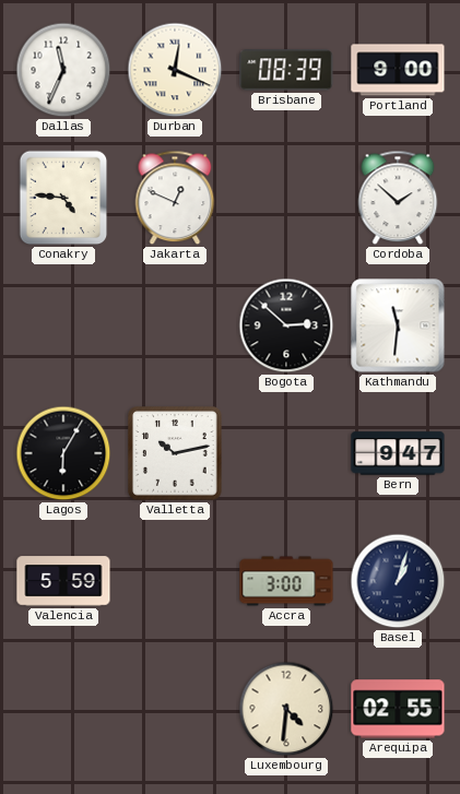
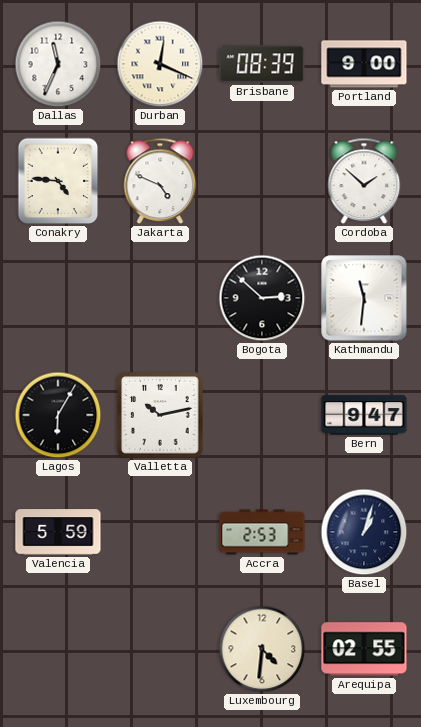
Jakarta: 12:49 -> 4:49 (160, 181)
Accra: 3:00 -> 2:53 (262, 532)
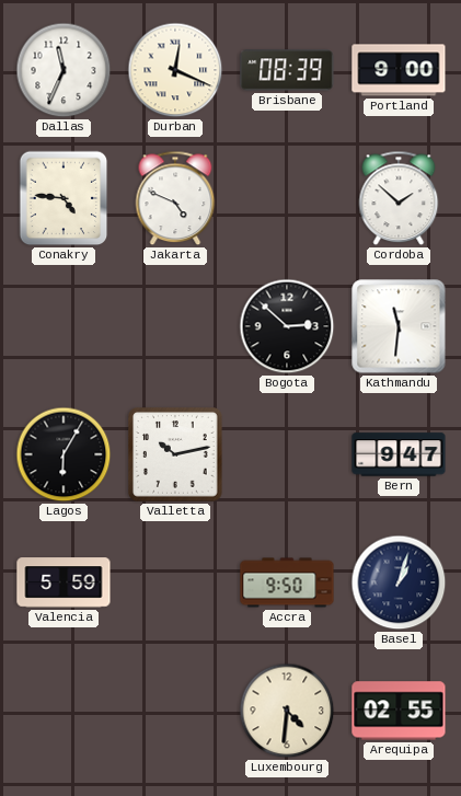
Accra: 2:53 -> 9:50 (287, 582)
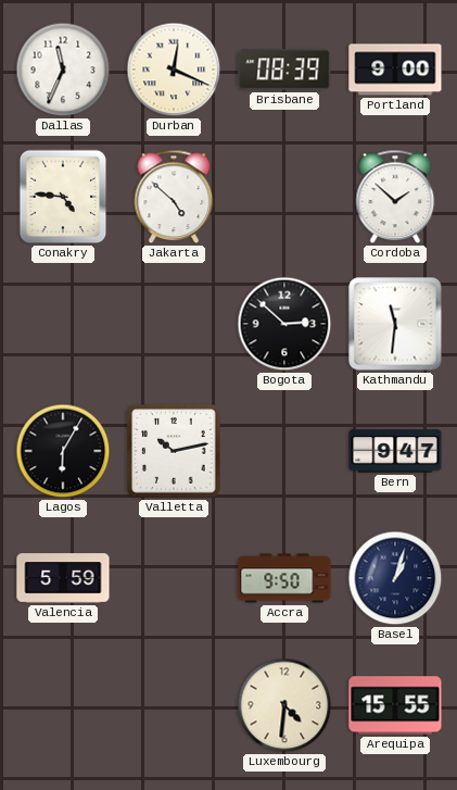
Jakarta: 4:49 -> 4:52 (174, 197)
Arequipa: 02:55 -> 15:55 (395, 705)
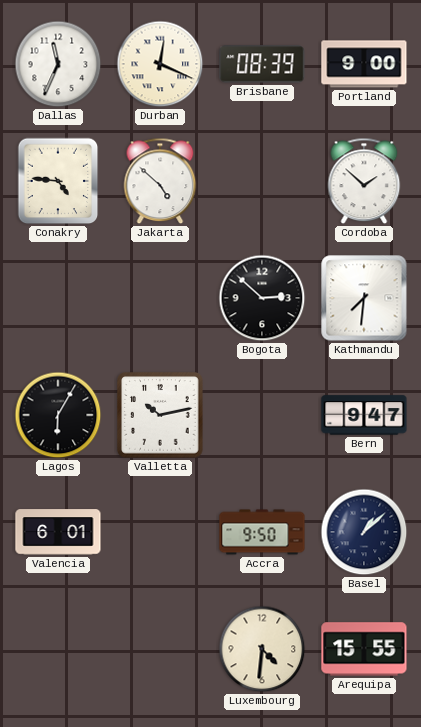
Kathmandu: 11:31 -> 7:31 (364, 298)
Valencia: 5:59 -> 6:01 (58, 532)
Basel: 1:03 -> 1:08 (364, 532)
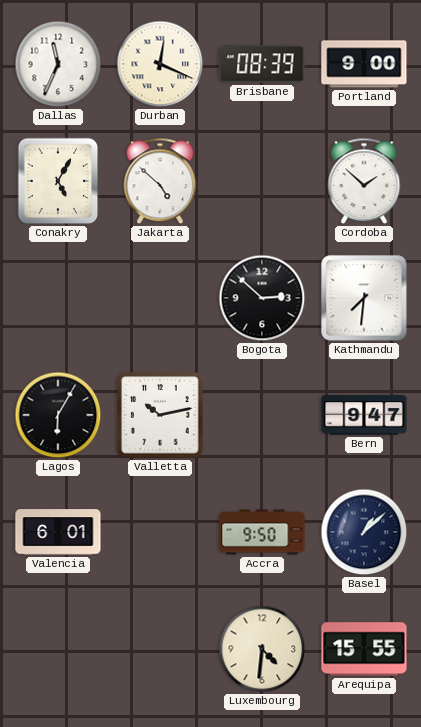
Conakry: 4:46 -> 5:05 (58, 181)
